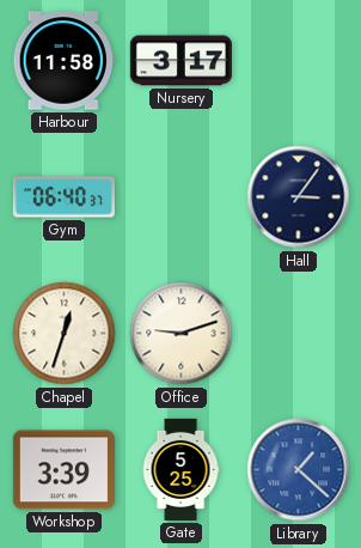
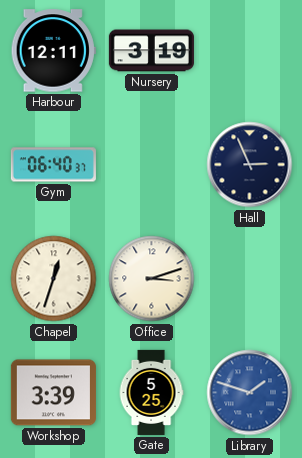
Harbour: 11:58 -> 12:11 (53, 51)
Nursery: 3:17 -> 3:19 (151, 51)
Hall: 3:06 -> 2:56 (250, 165)
Office: 9:12 -> 3:12 (152, 279)
Library: 1:22 -> 1:48 (250, 393)
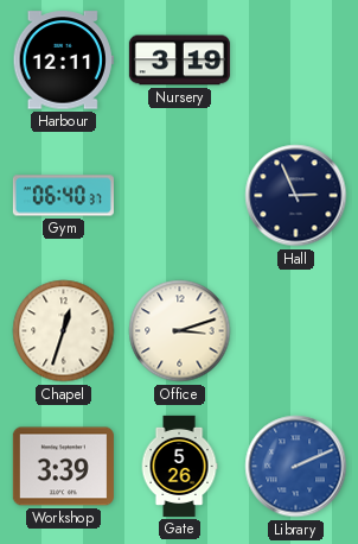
Gate: 5:25 -> 5:26 (179, 466)
Library: 1:48 -> 2:11 (296, 467)
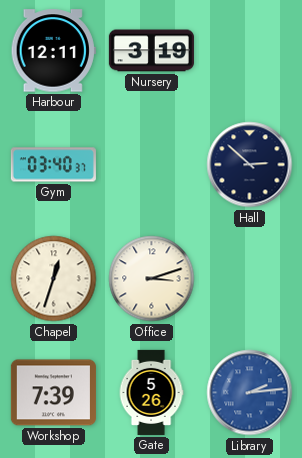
Gym: 06:40 -> 03:40 (53, 165)
Hall: 2:56 -> 2:52 (250, 165)
Workshop: 3:39 -> 7:39 (53, 393)
Library: 2:11 -> 2:14 (250, 393)
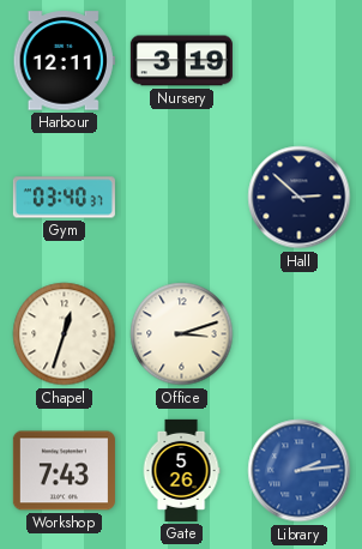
Workshop: 7:39 -> 7:43 (64, 471)
